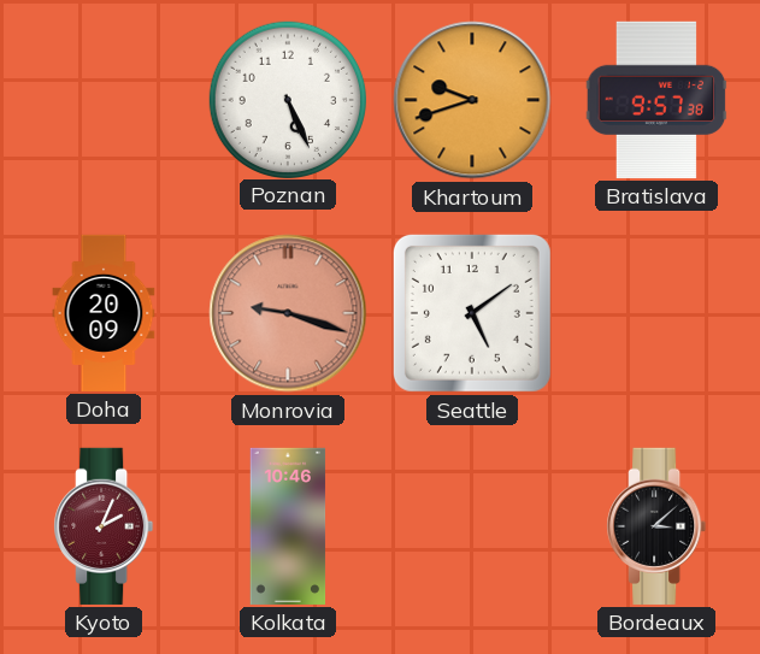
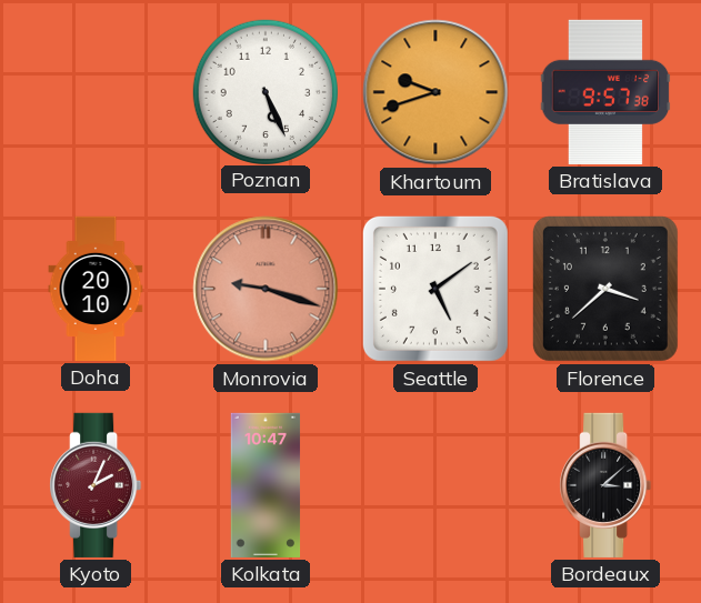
Doha: 20:09 -> 20:10 (96, 289)
Florence: none -> 3:38 (605, 289)
Kolkata: 10:46 -> 10:47 (266, 485)
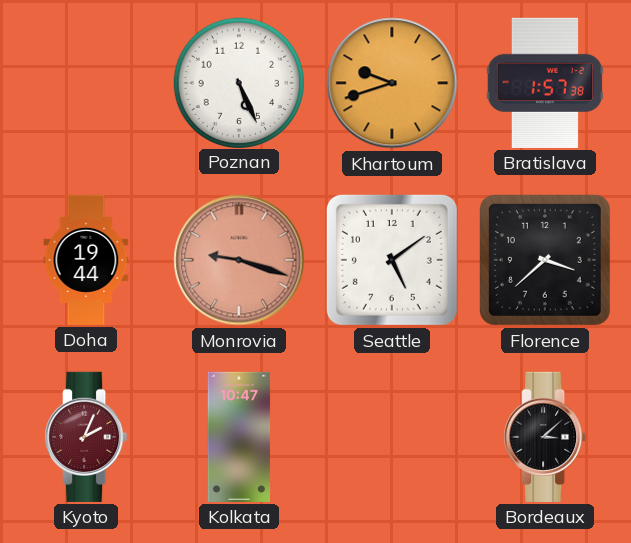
Bratislava: 9:57 -> 1:57 (545, 83)
Doha: 20:10 -> 19:44 (86, 260)
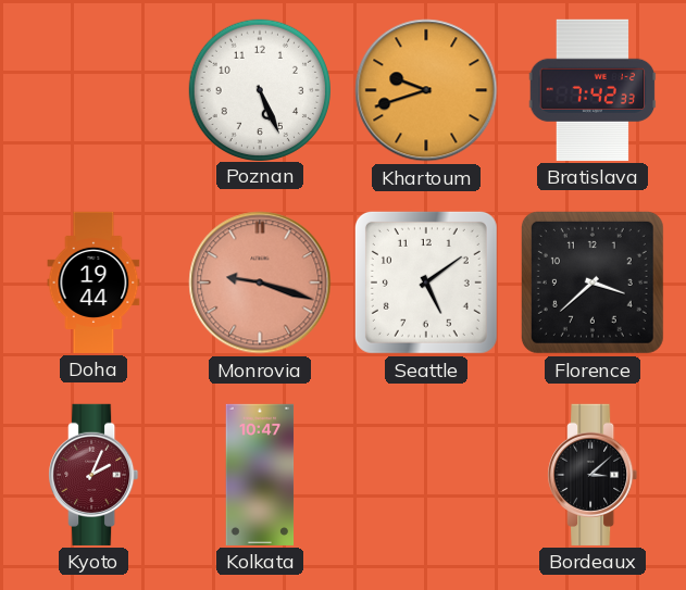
Bratislava: 1:57 -> 7:42 (593, 90)
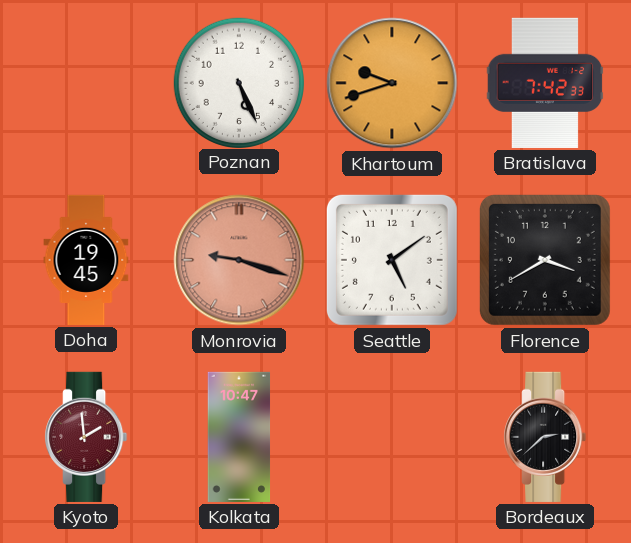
Doha: 19:44 -> 19:45 (86, 260)
Florence: 3:38 -> 3:40 (545, 260)
Kyoto: 2:04 -> 1:59 (86, 437)
Bordeaux: 3:08 -> 2:38 (545, 437)
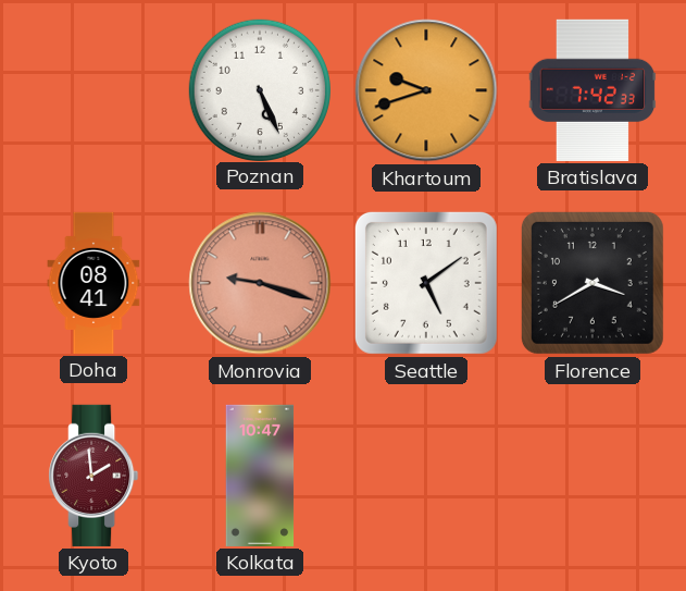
Doha: 19:45 -> 08:41 (93, 283)
Bordeaux: 2:38 -> none (545, 437)
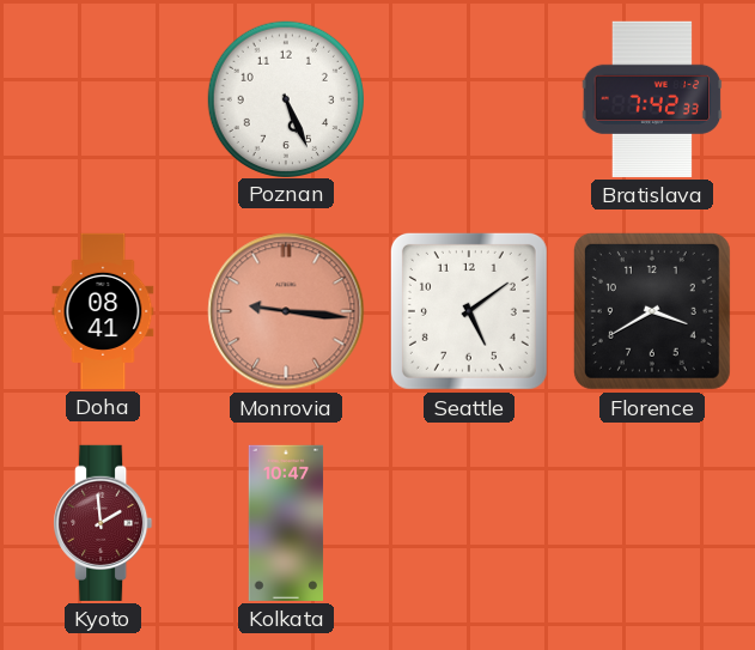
Khartoum: 9:42 -> none (426, 90)
Monrovia: 9:18 -> 9:16 (286, 311)
